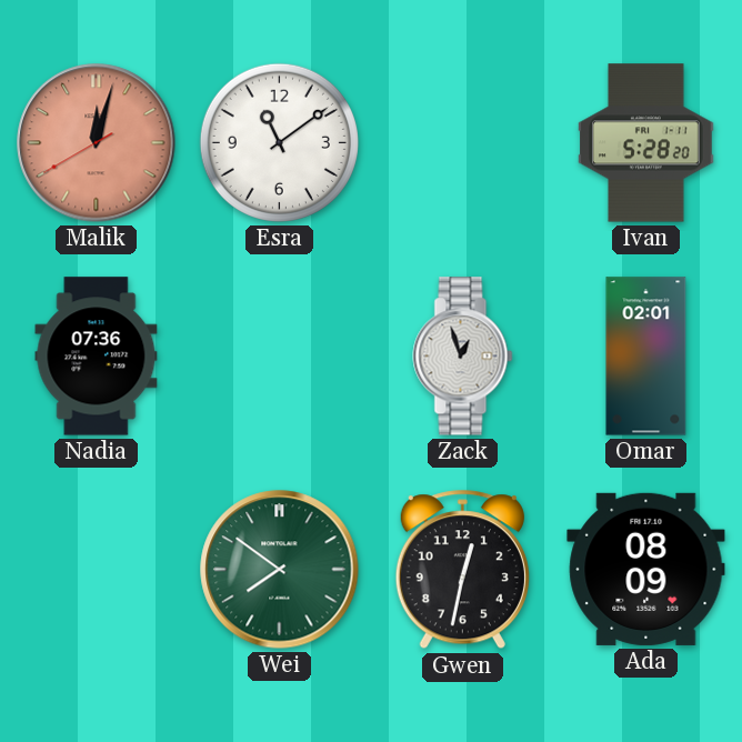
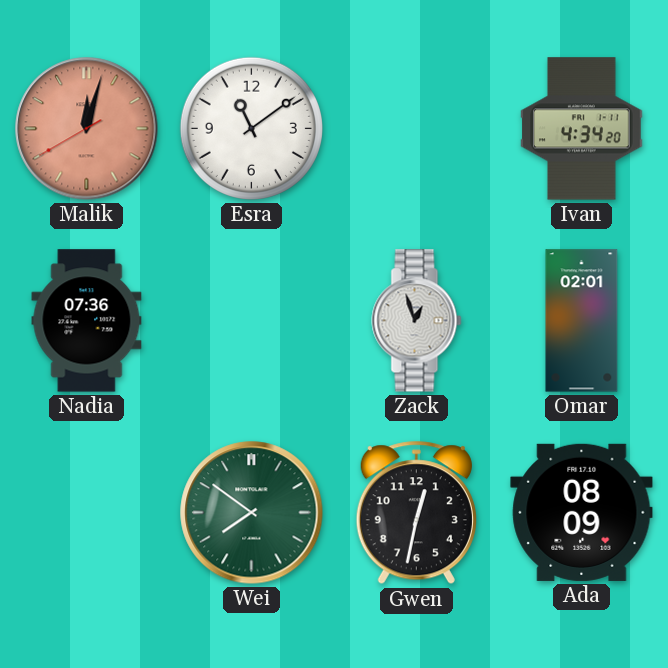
Ivan: 5:28 -> 4:34 (582, 129)
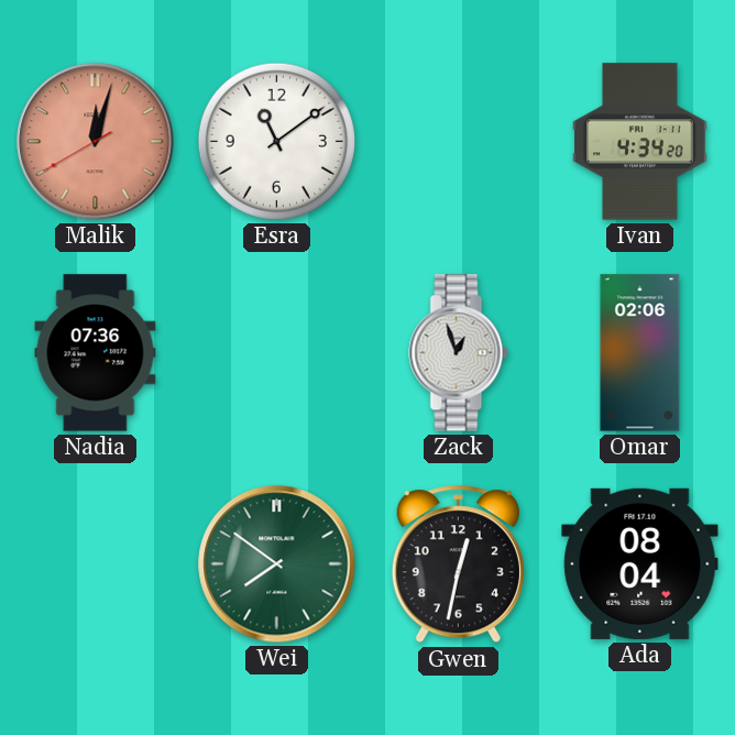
Omar: 02:01 -> 02:06 (640, 353)
Ada: 08:09 -> 08:04 (640, 563)
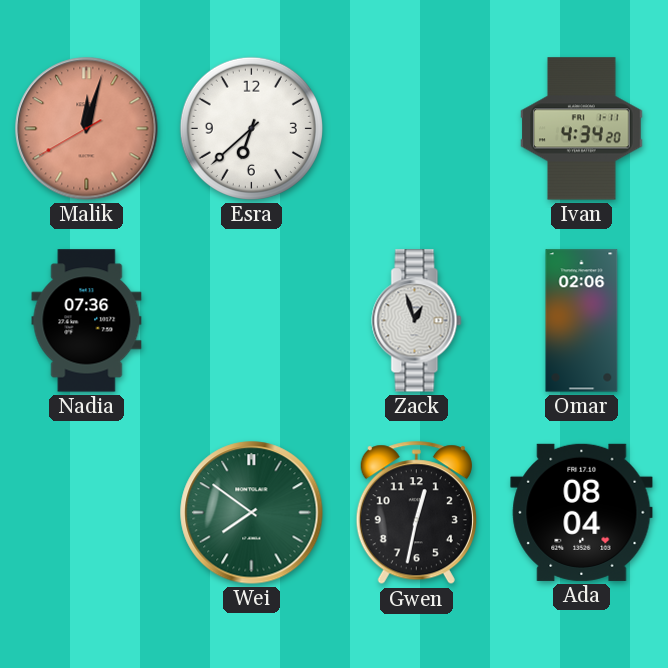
Esra: 11:09 -> 6:38 (251, 128)
